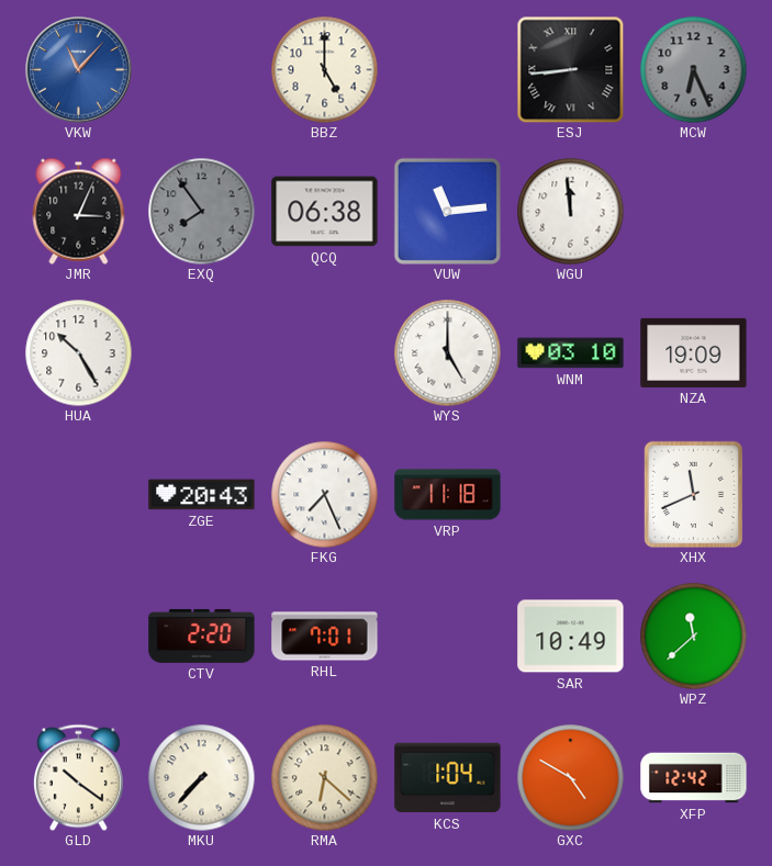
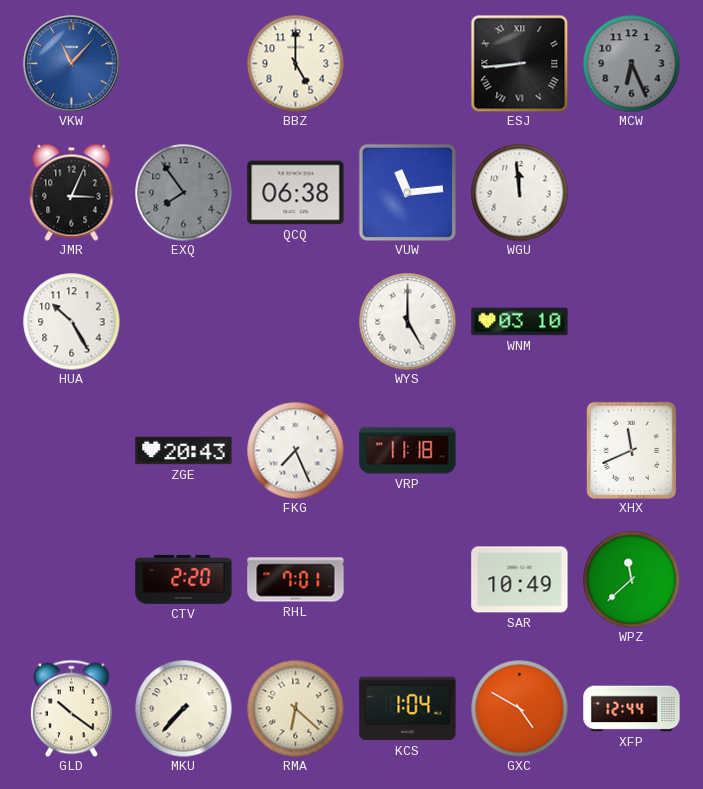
NZA: 19:09 -> none (694, 352)
XFP: 12:42 -> 12:44 (632, 709)
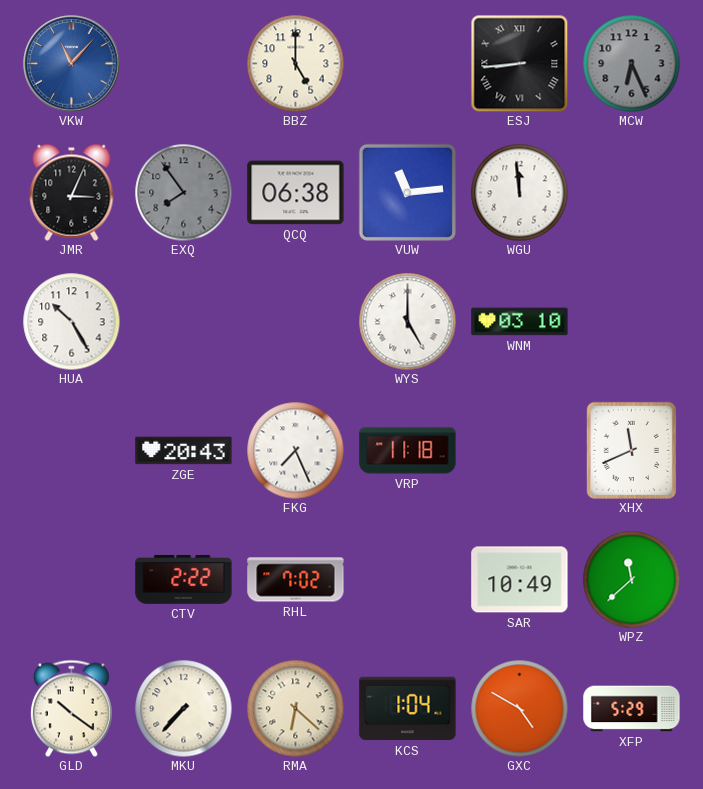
CTV: 2:20 -> 2:22 (184, 579)
RHL: 7:01 -> 7:02 (296, 580)
XFP: 12:44 -> 5:29 (632, 709)
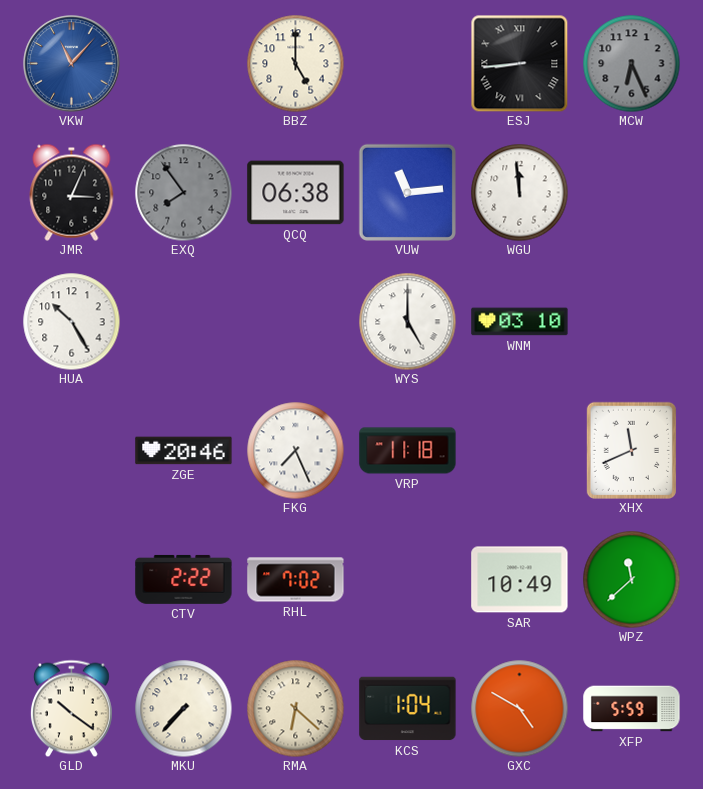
ZGE: 20:43 -> 20:46 (184, 451)
XFP: 5:29 -> 5:59 (632, 709)
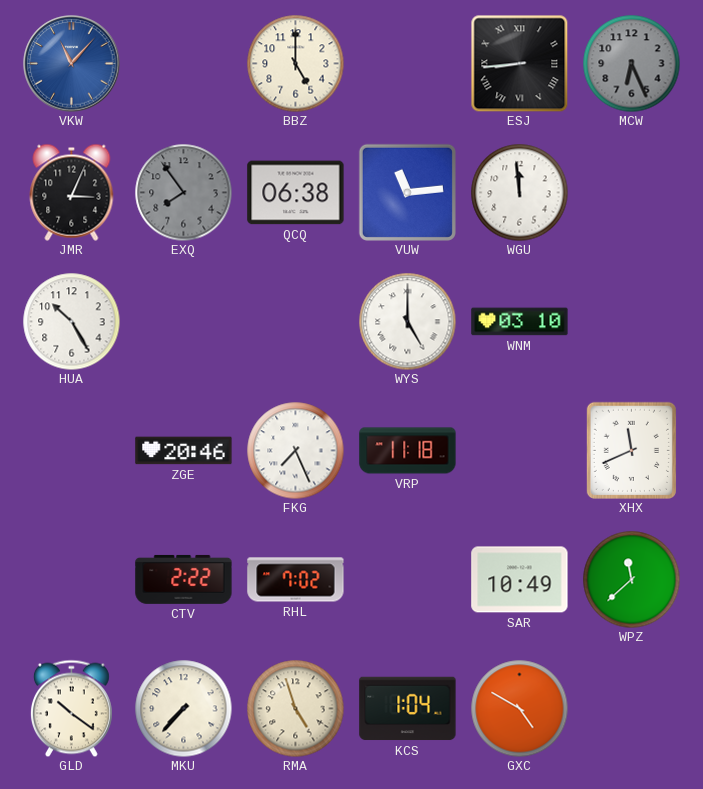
RMA: 6:22 -> 4:57 (295, 708)
XFP: 5:59 -> none (632, 709)
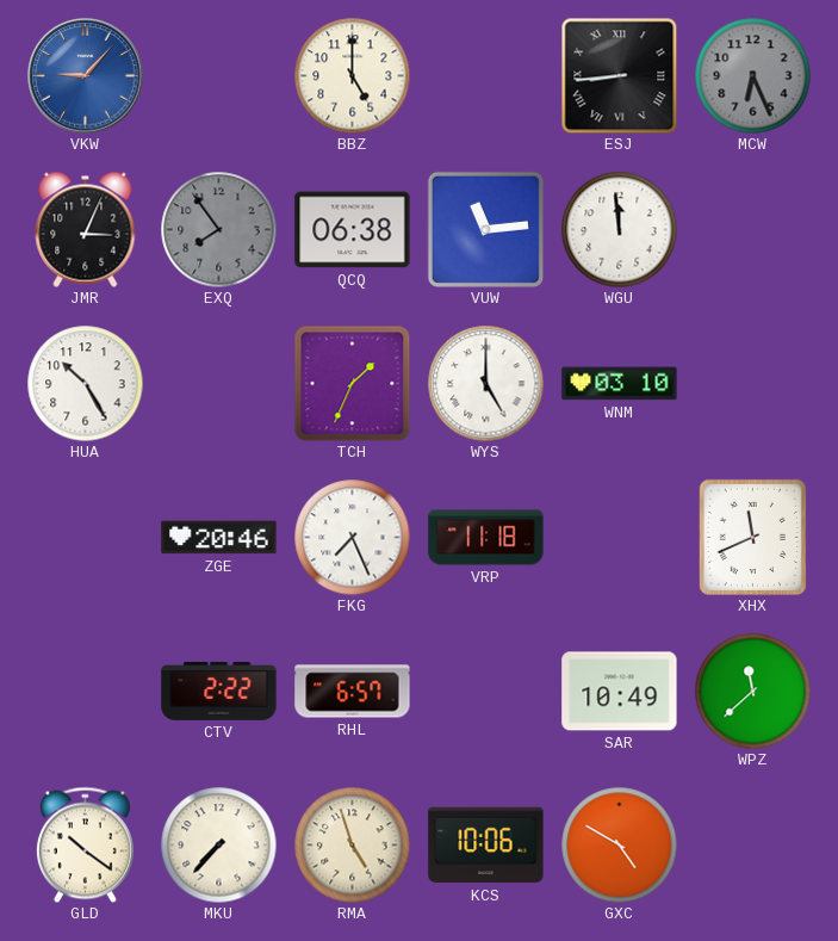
VKW: 11:07 -> 9:07 (86, 76)
TCH: none -> 1:34 (352, 383)
RHL: 7:02 -> 6:57 (353, 692)
KCS: 1:04 -> 10:06 (486, 846)
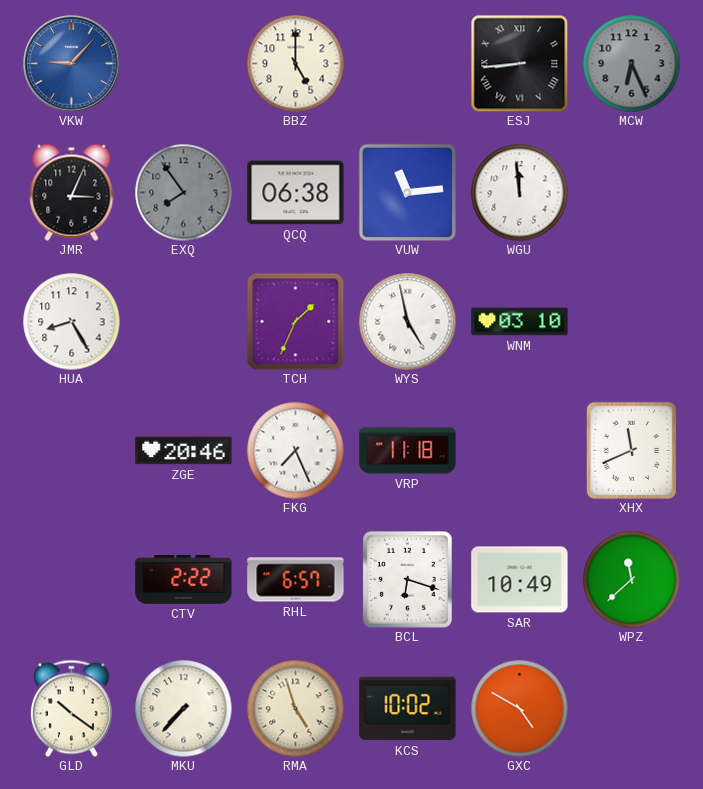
HUA: 10:25 -> 8:25 (71, 321)
WYS: 5:00 -> 4:58 (407, 321)
BCL: none -> 6:18 (408, 580)
KCS: 10:06 -> 10:02 (408, 709)
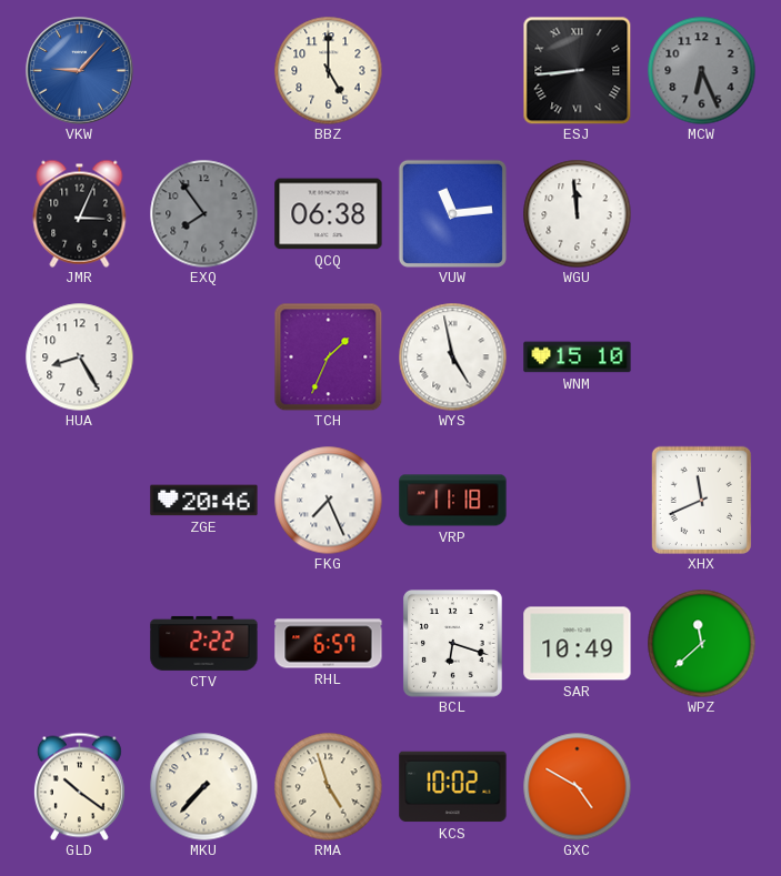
WNM: 03:10 -> 15:10 (578, 358)
